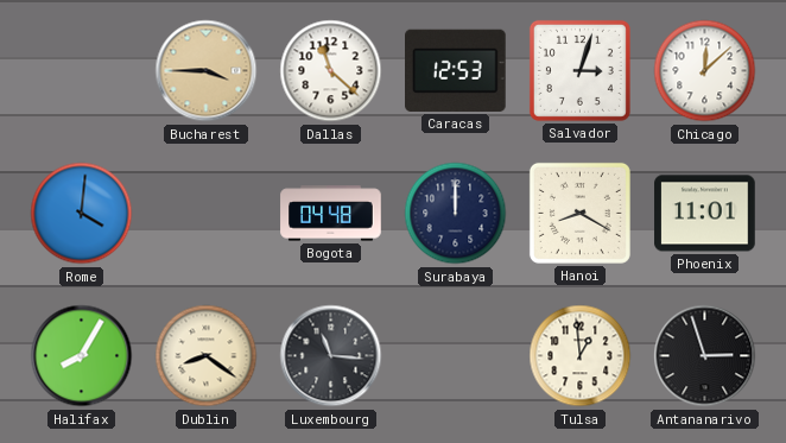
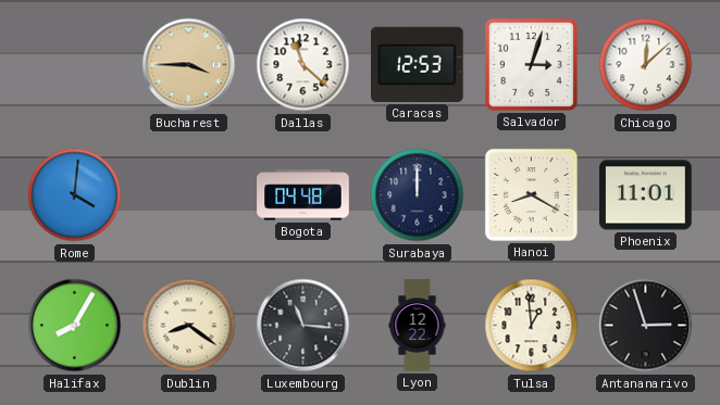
Lyon: none -> 12:22 (418, 326)
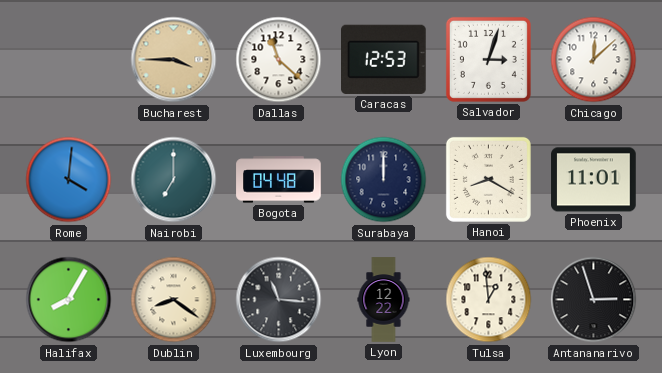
Nairobi: none -> 7:00 (174, 180)
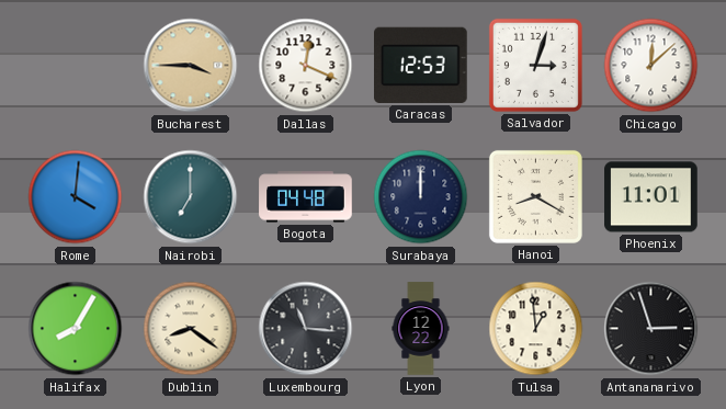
Dallas: 11:22 -> 12:19 (306, 66)
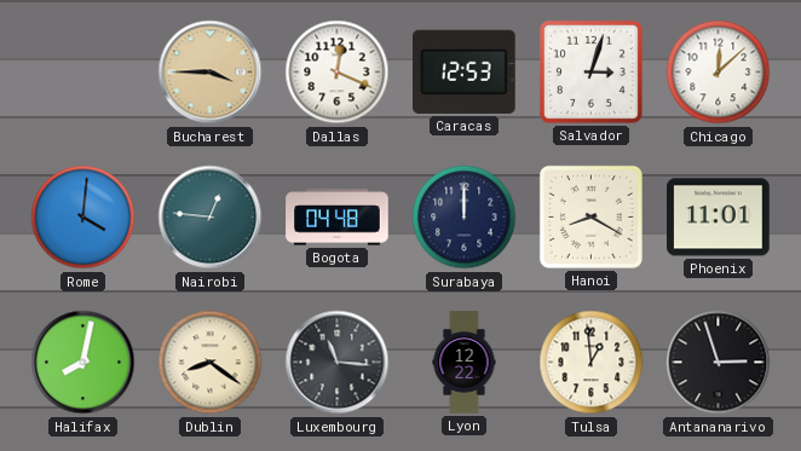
Nairobi: 7:00 -> 12:46 (211, 218)
Halifax: 8:05 -> 8:02 (83, 363)
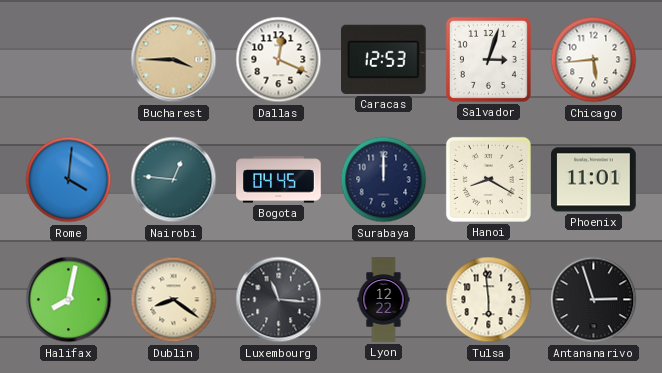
Chicago: 12:08 -> 5:44 (594, 60)
Bogota: 04:48 -> 04:45 (279, 180)
Tulsa: 12:59 -> 5:59 (489, 300)
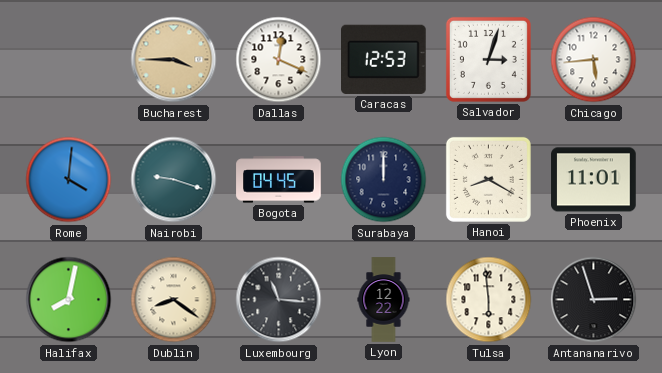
Nairobi: 12:46 -> 9:18 (174, 180)
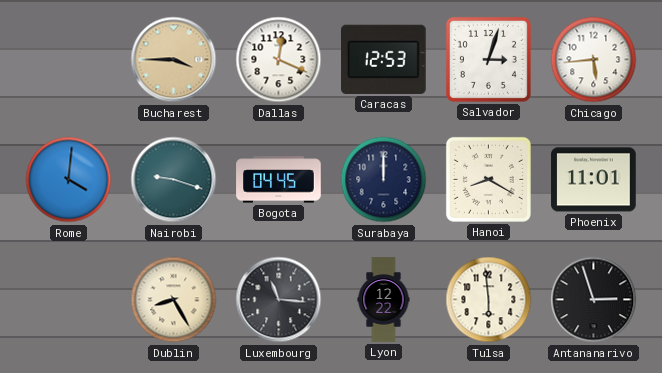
Halifax: 8:02 -> none (69, 300)
Dublin: 8:21 -> 8:25 (174, 300)
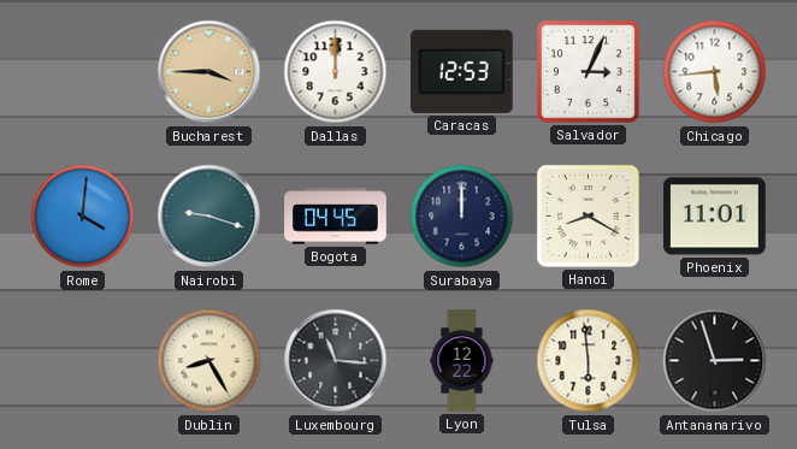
Dallas: 12:19 -> 12:00 (336, 72)
Salvador: 3:03 -> 3:04 (588, 71)
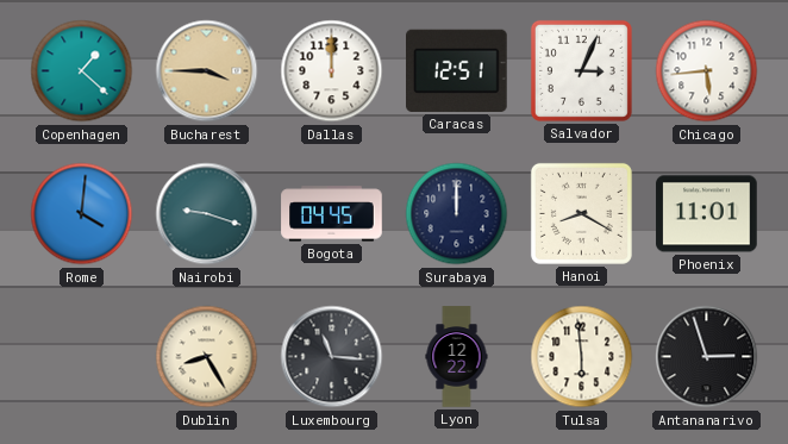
Copenhagen: none -> 1:22 (82, 71)
Caracas: 12:53 -> 12:51 (457, 70)
